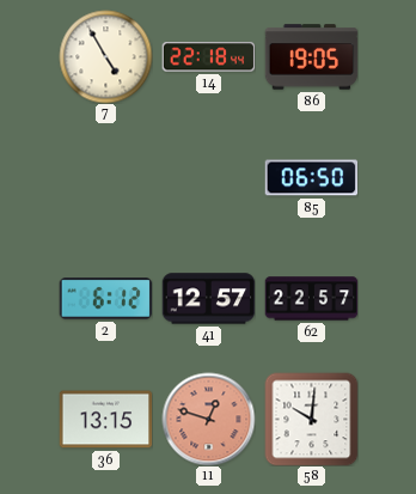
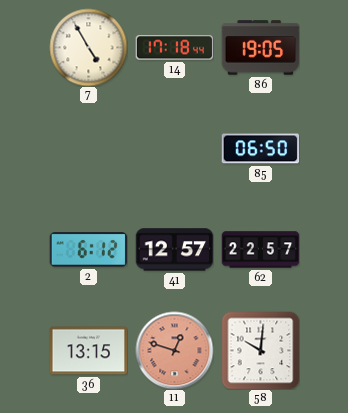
14: 22:18 -> 17:18 (174, 48)
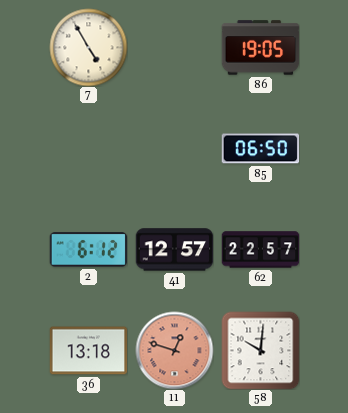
14: 17:18 -> none (174, 48)
36: 13:15 -> 13:18 (88, 351)
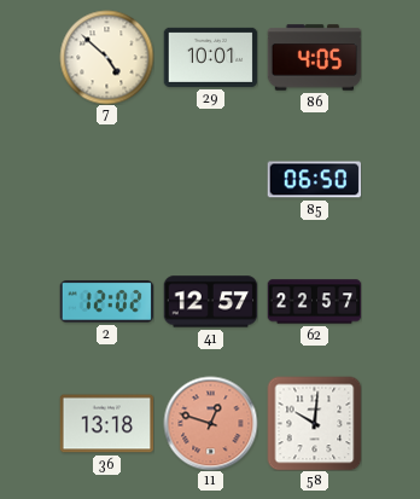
7: 4:55 -> 4:52 (106, 57)
29: none -> 10:01 (210, 57)
86: 19:05 -> 4:05 (314, 58)
2: 6:12 -> 12:02 (106, 302)
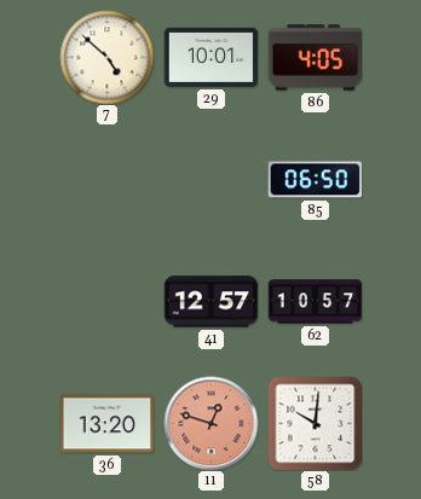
2: 12:02 -> none (106, 302)
62: 22:57 -> 10:57 (315, 302)
36: 13:18 -> 13:20 (106, 424)
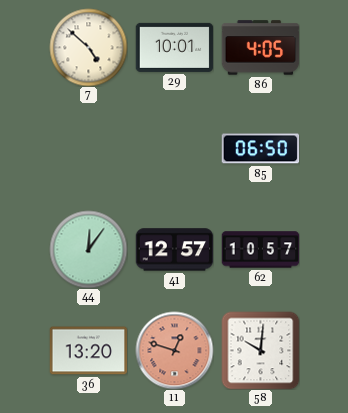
44: none -> 12:06 (88, 249)
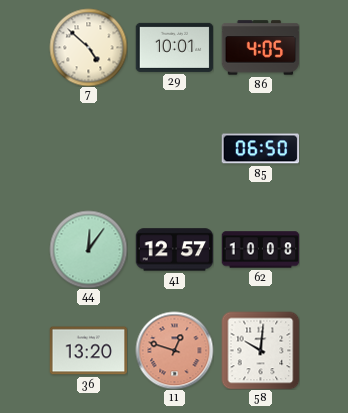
62: 10:57 -> 10:08 (260, 250)
